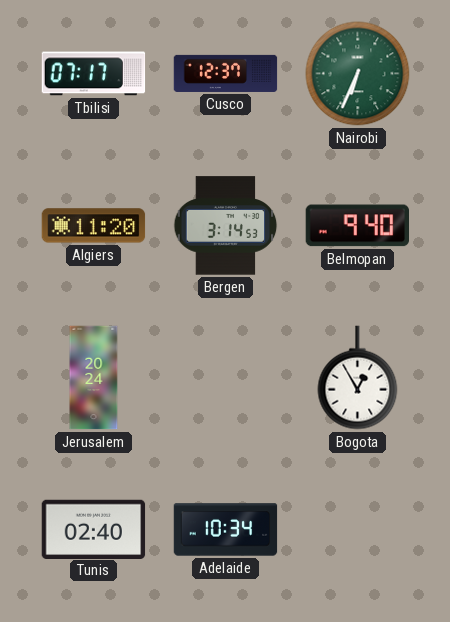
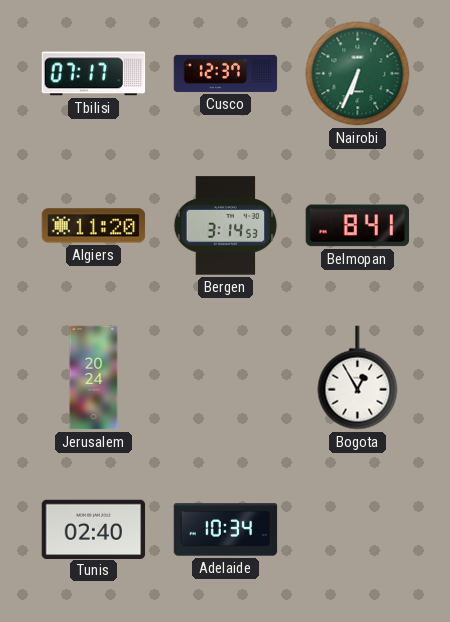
Belmopan: 9:40 -> 8:41 (357, 226)
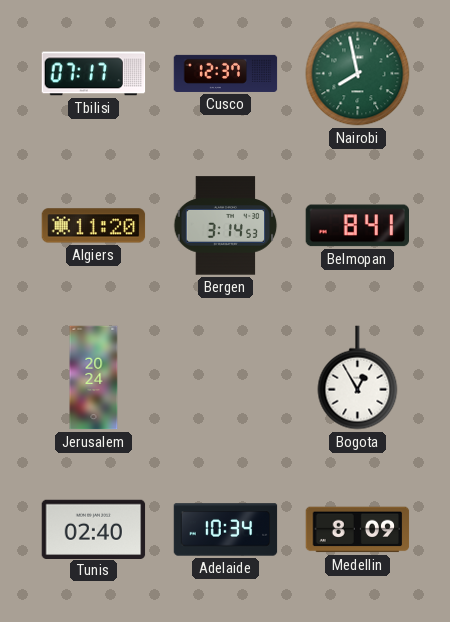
Nairobi: 6:34 -> 7:58 (358, 74)
Medellin: none -> 8:09 (358, 530)
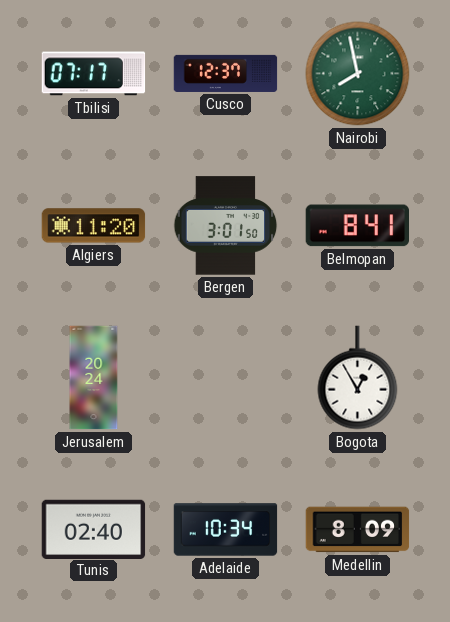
Bergen: 3:14 -> 3:01 (226, 226)
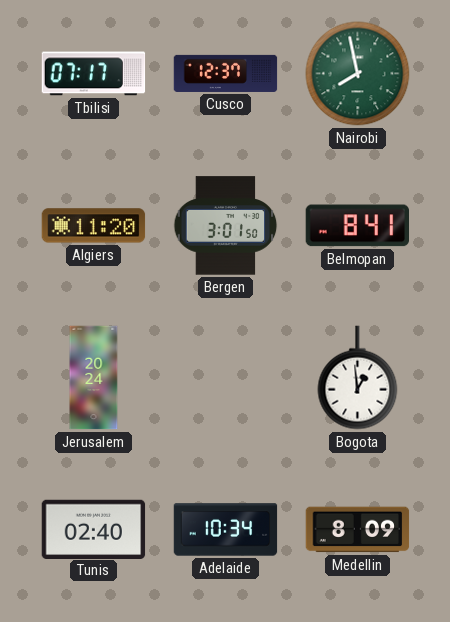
Bogota: 12:55 -> 12:59 (358, 378)
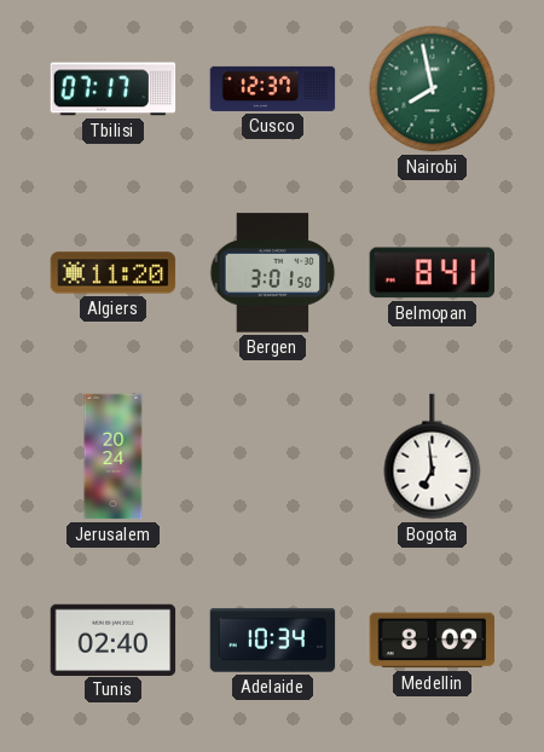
Bogota: 12:59 -> 6:59 (433, 457)
